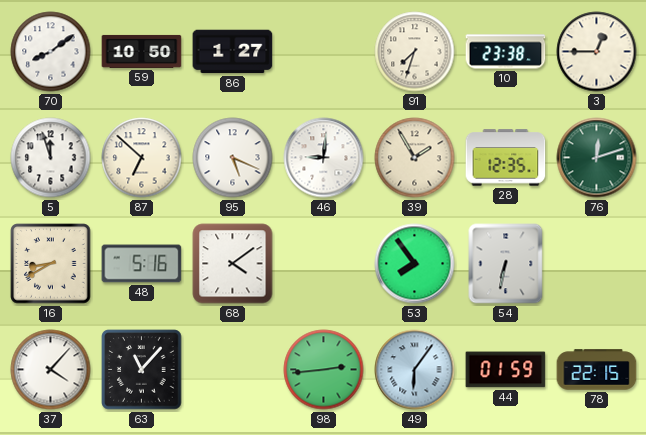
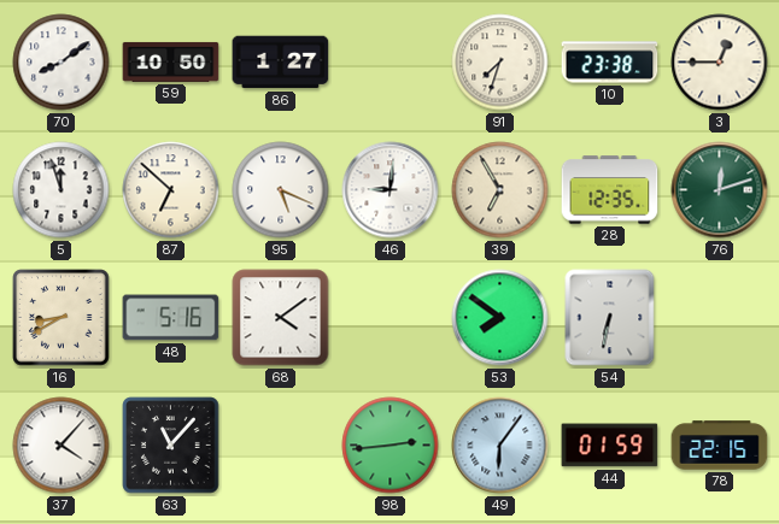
39: 1:55 -> 6:55 (500, 190)
53: 7:54 -> 7:51 (500, 318)
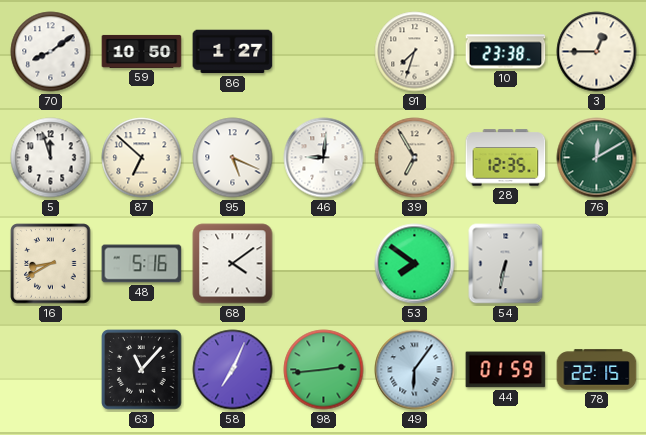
76: 12:12 -> 12:10 (597, 158)
37: 4:07 -> none (61, 446)
58: none -> 7:04 (233, 370)
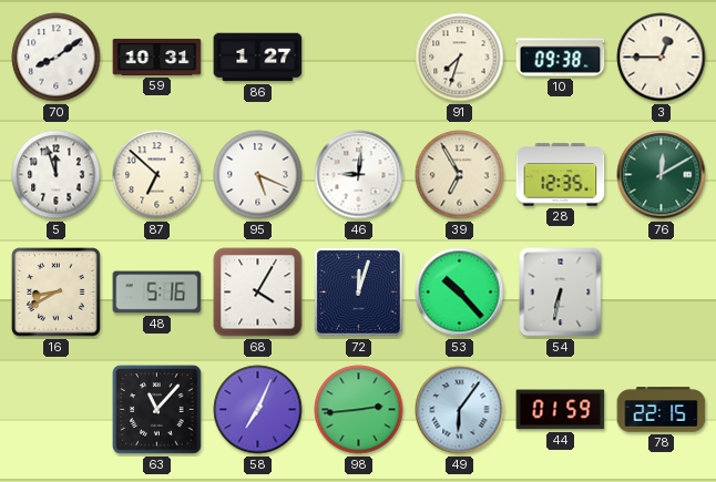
59: 10:50 -> 10:31 (157, 57)
10: 23:38 -> 09:38 (561, 58)
68: 4:09 -> 4:05 (258, 293)
72: none -> 12:03 (358, 291)
53: 7:51 -> 10:23 (460, 293)
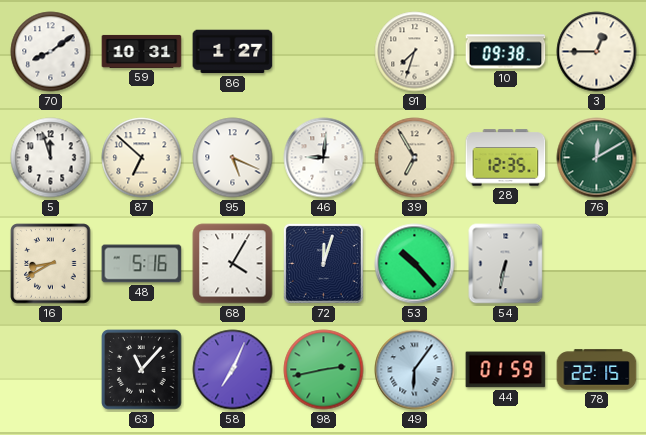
98: 2:44 -> 2:43 (324, 370)
